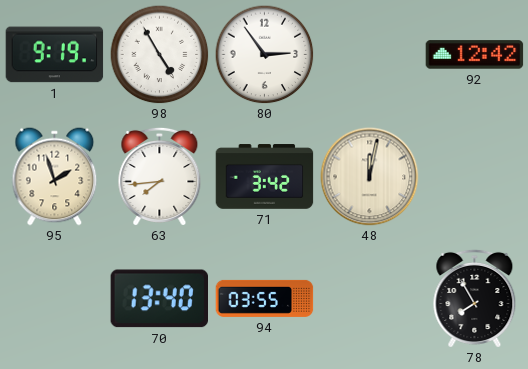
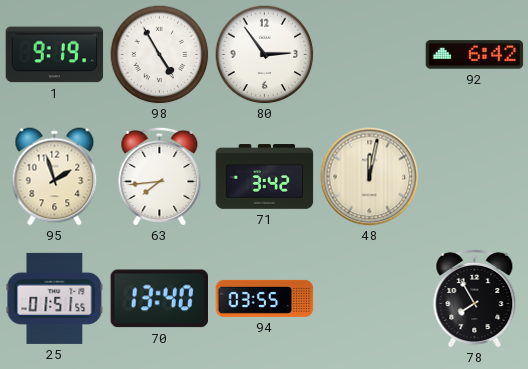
92: 12:42 -> 6:42 (475, 55)
25: none -> 01:51 (55, 298)
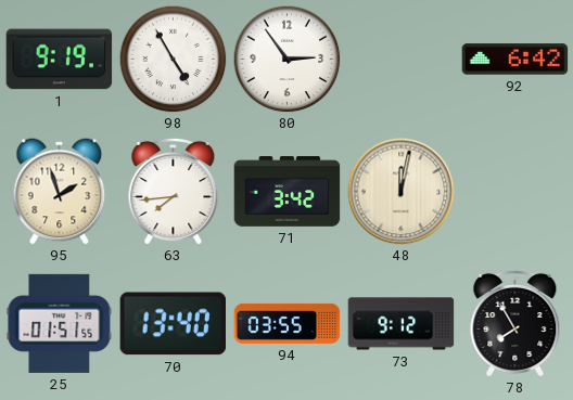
73: none -> 9:12 (402, 324)
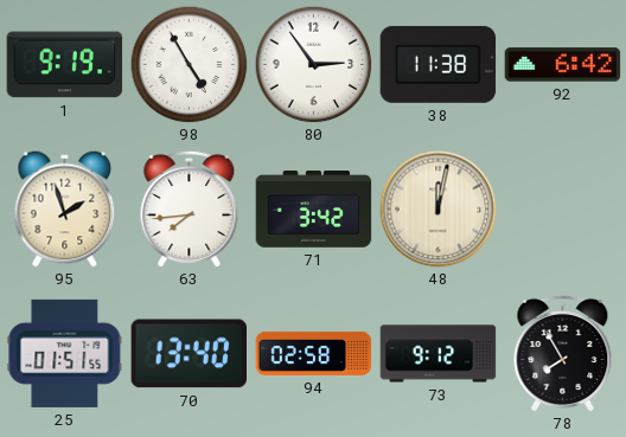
38: none -> 11:38 (439, 64)
94: 03:55 -> 02:58 (314, 353)
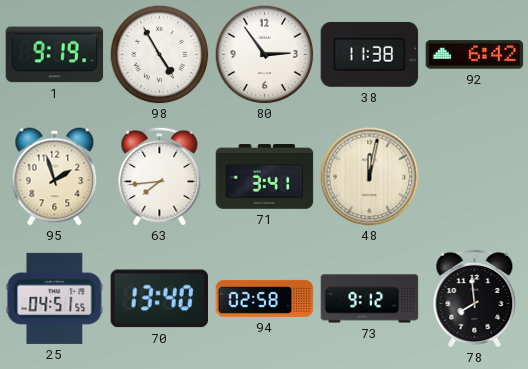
71: 3:42 -> 3:41 (265, 177)
25: 01:51 -> 04:51 (55, 298)
78: 7:55 -> 7:59 (475, 298)
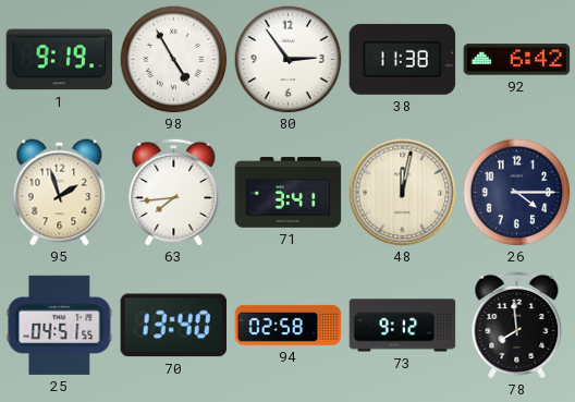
26: none -> 4:15 (517, 193)
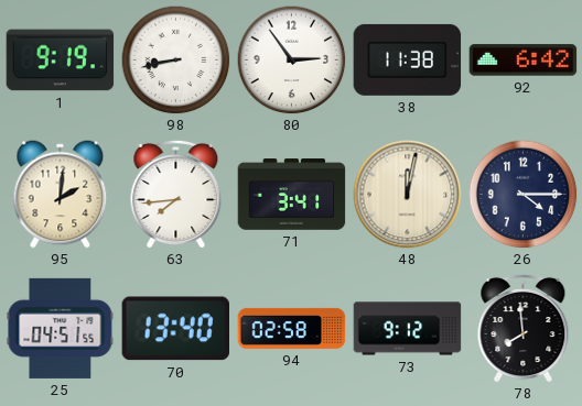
98: 4:55 -> 8:43 (176, 61)
95: 1:57 -> 2:01 (61, 195)
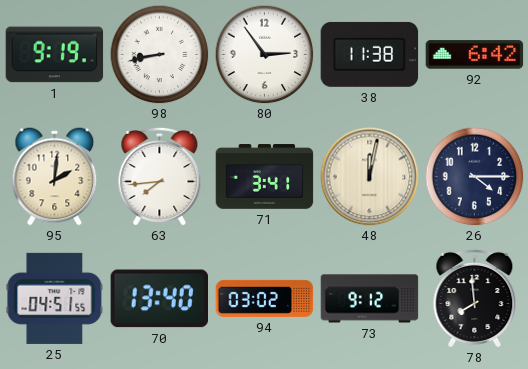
94: 02:58 -> 03:02 (265, 298)
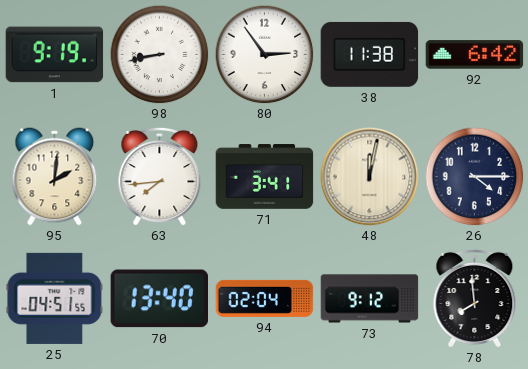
94: 03:02 -> 02:04 (265, 298)
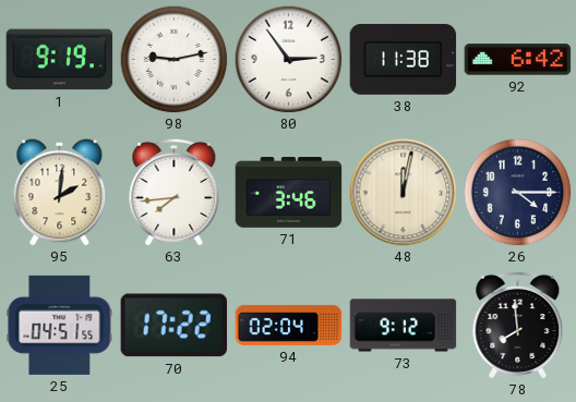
98: 8:43 -> 9:13 (175, 60)
71: 3:41 -> 3:46 (289, 193)
70: 13:40 -> 17:22 (173, 326)
